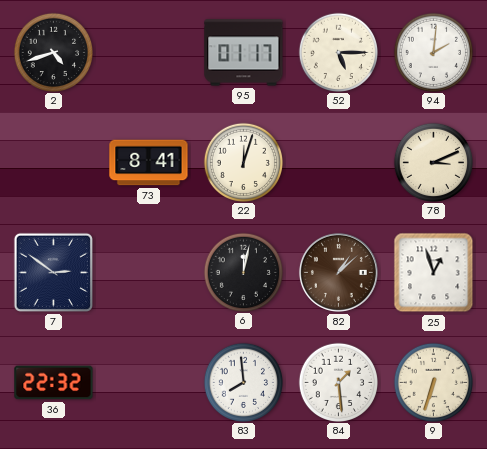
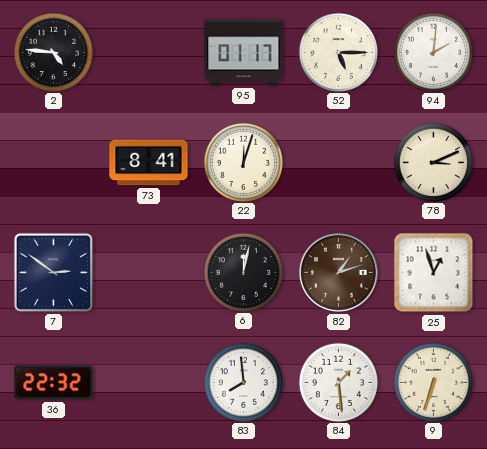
2: 4:42 -> 4:46 (53, 52)
82: 1:08 -> 1:12 (338, 272)
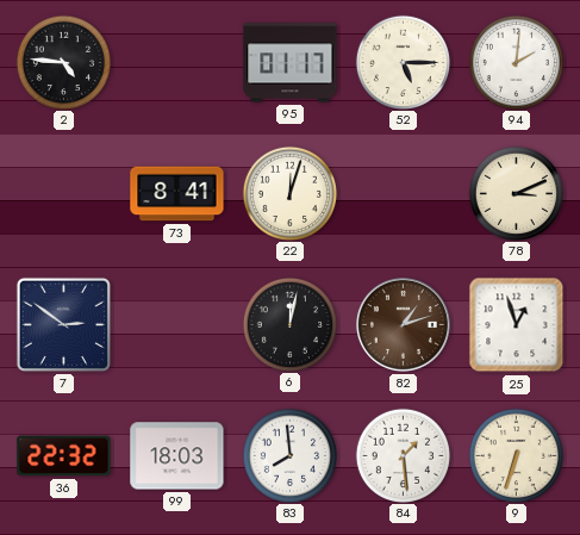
99: none -> 18:03 (177, 456)
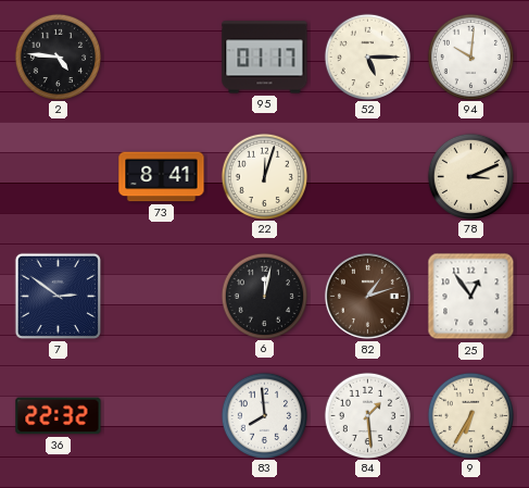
94: 2:01 -> 10:01 (470, 57)
25: 12:57 -> 12:54 (471, 297)
99: 18:03 -> none (177, 456)
9: 6:33 -> 6:35 (470, 415)
